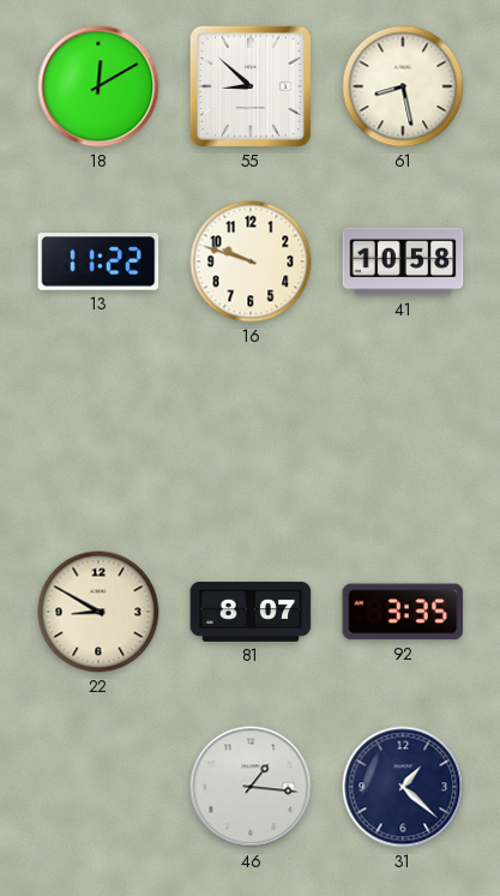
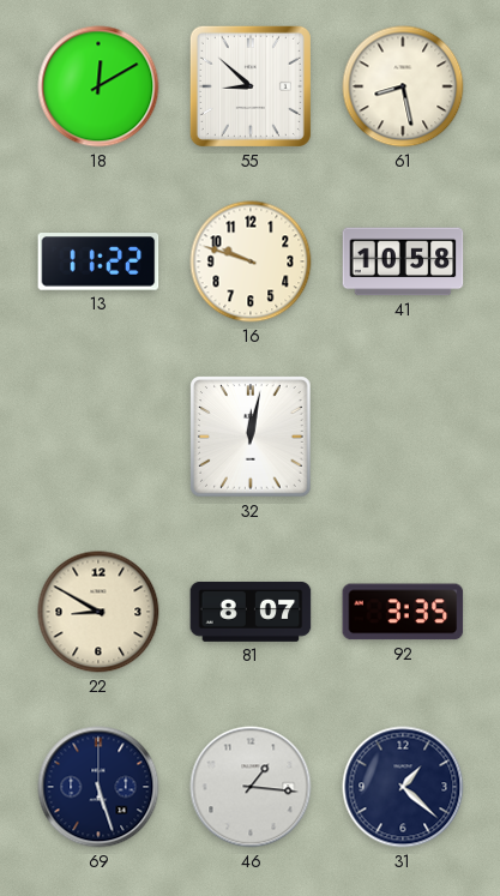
32: none -> 12:02 (251, 437)
69: none -> 5:27 (98, 787)
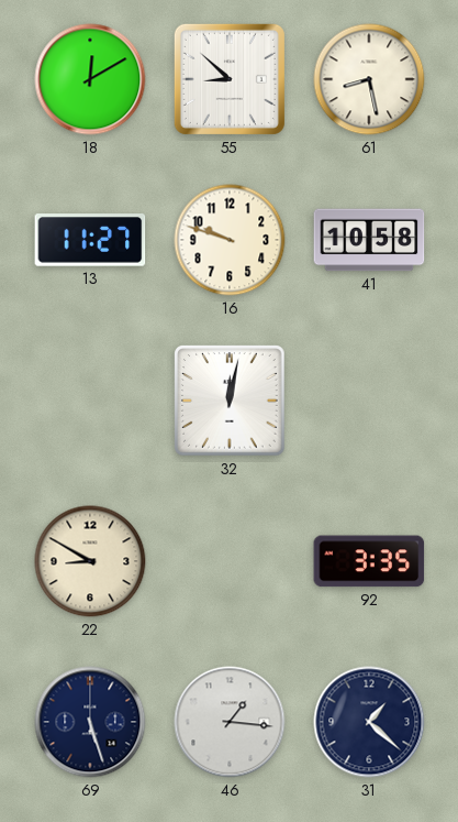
13: 11:22 -> 11:27 (90, 240)
81: 8:07 -> none (251, 612)
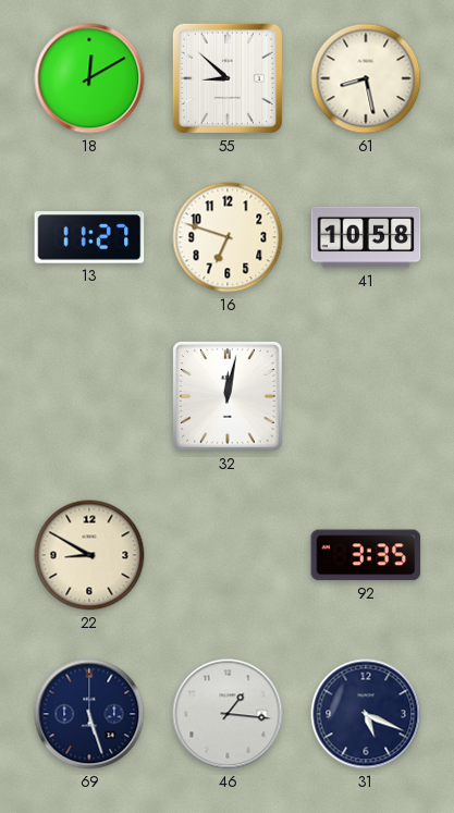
16: 9:48 -> 6:48 (228, 237)
31: 1:22 -> 5:19 (366, 714)
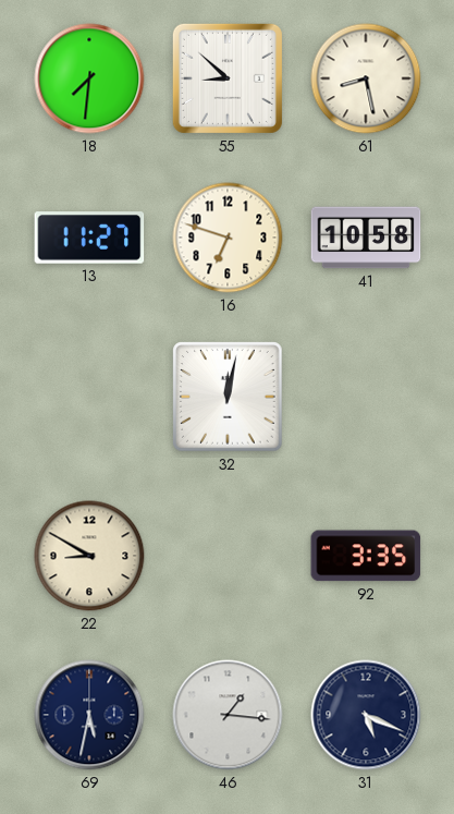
18: 12:10 -> 7:31 (89, 78)
69: 5:27 -> 5:32 (89, 715)
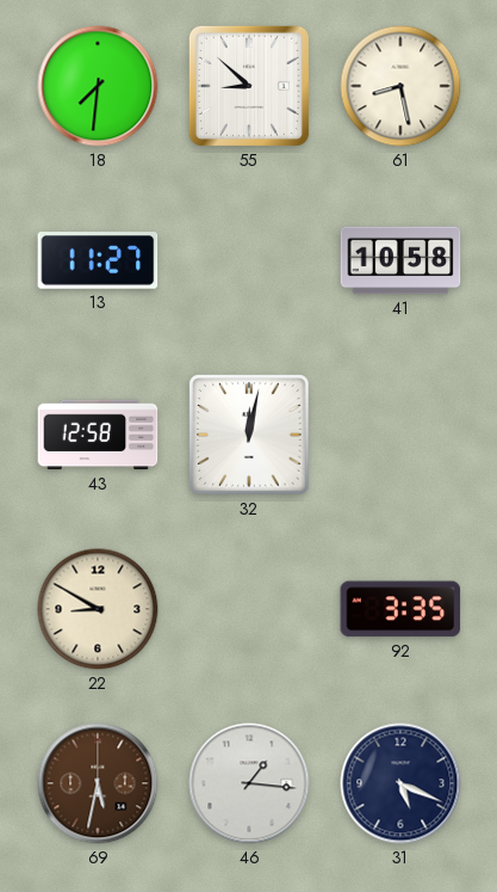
16: 6:48 -> none (228, 238)
43: none -> 12:58 (98, 435)
69 dial: navy -> brown (98, 783)
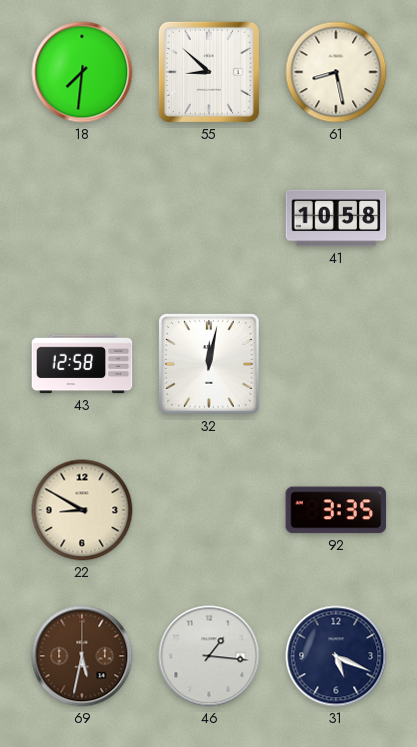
13: 11:27 -> none (98, 260)
